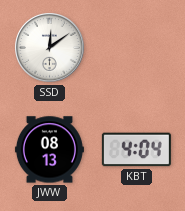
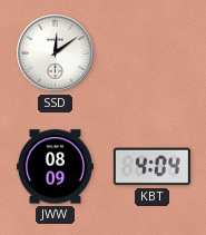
JWW: 08:13 -> 08:09 (55, 167)
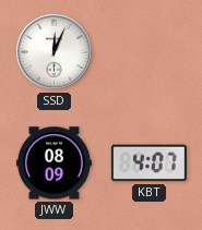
SSD: 12:09 -> 12:04 (55, 52)
KBT: 4:04 -> 4:07 (148, 164)
